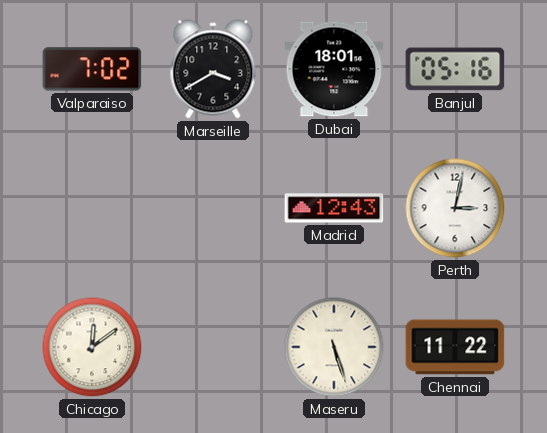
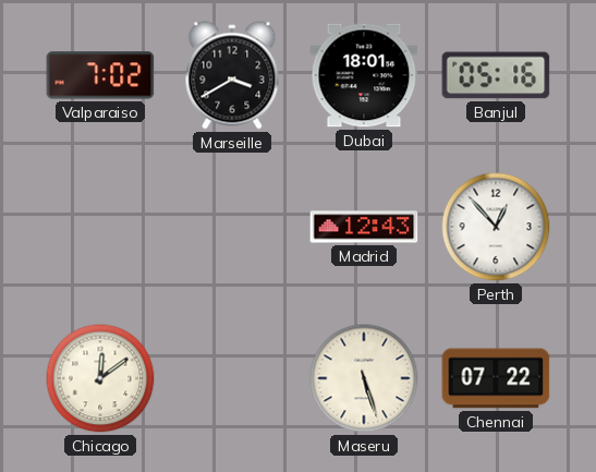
Perth: 3:02 -> 12:53 (496, 227)
Chennai: 11:22 -> 07:22 (496, 378)
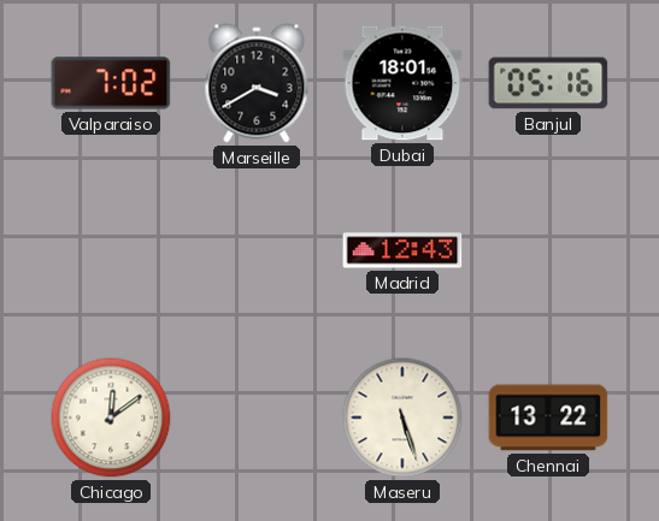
Perth: 12:53 -> none (496, 227)
Chennai: 07:22 -> 13:22 (548, 418)
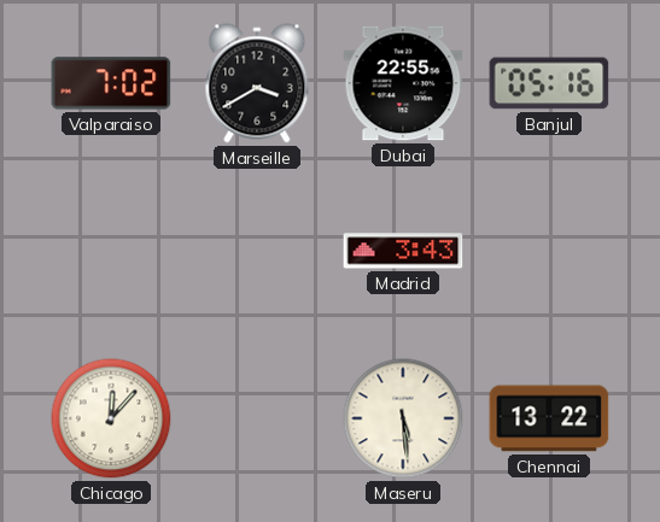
Dubai: 18:01 -> 22:55 (403, 83)
Madrid: 12:43 -> 3:43 (403, 251)
Chicago: 12:09 -> 12:07 (111, 418)
Maseru: 5:27 -> 5:29 (403, 418)
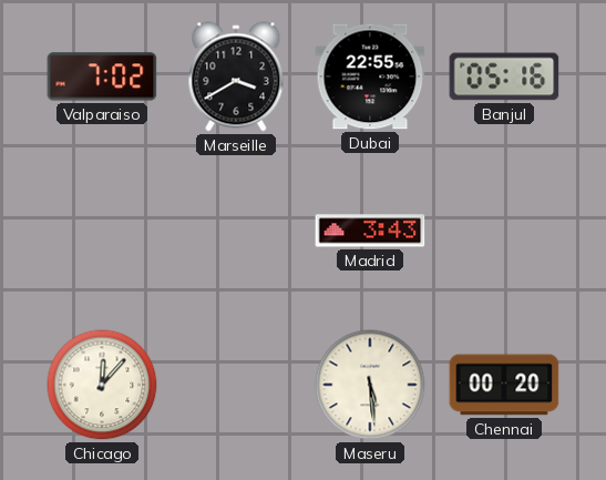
Chennai: 13:22 -> 00:20 (504, 385)
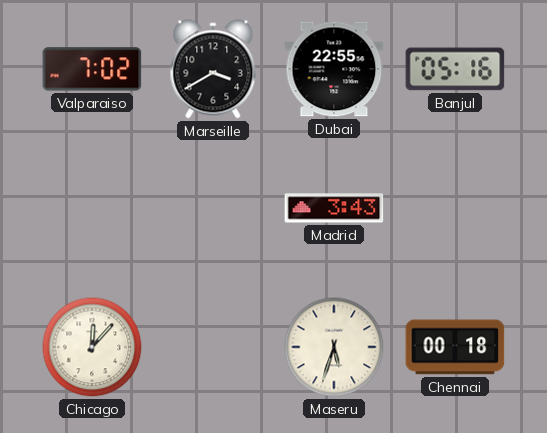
Maseru: 5:29 -> 5:33 (334, 347)
Chennai: 00:20 -> 00:18 (455, 347)
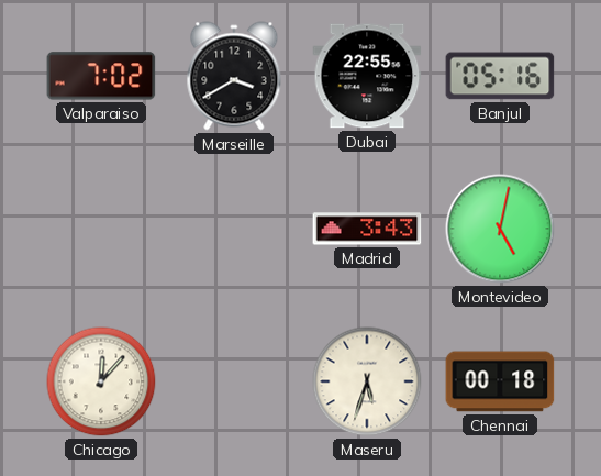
Montevideo: none -> 5:02 (500, 229)
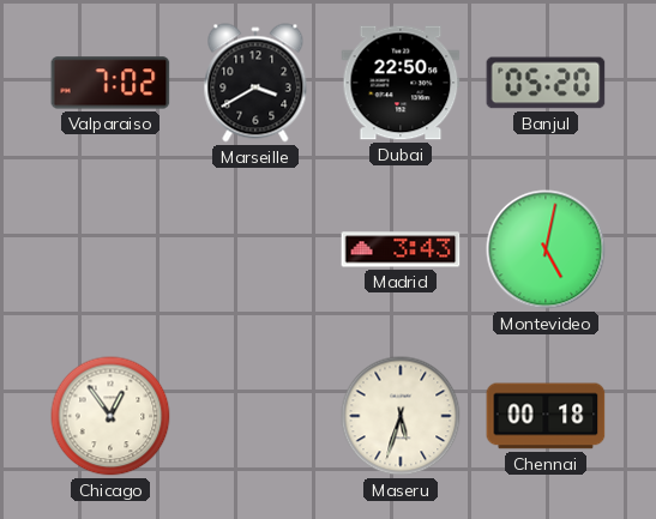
Dubai: 22:55 -> 22:50 (401, 83)
Banjul: 05:16 -> 05:20 (546, 83)
Chicago: 12:07 -> 12:54 (110, 416)
